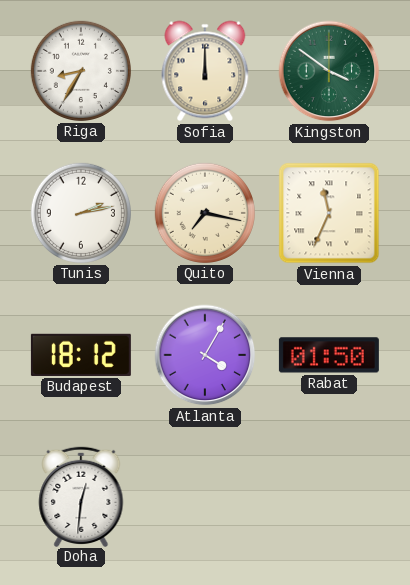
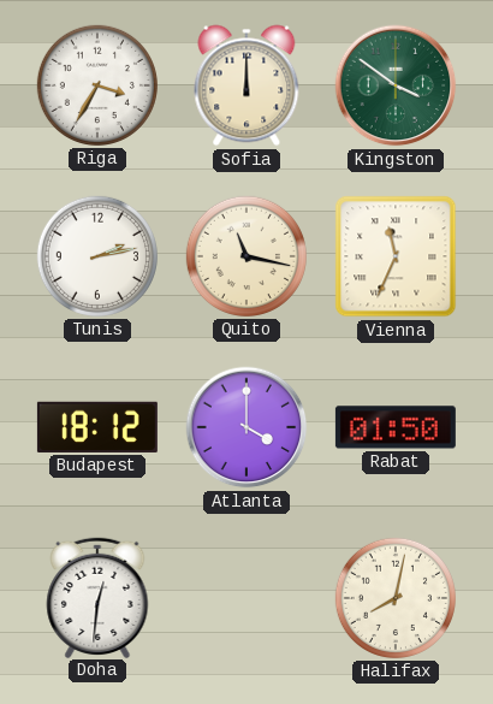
Riga: 8:35 -> 3:35 (97, 85)
Quito: 7:17 -> 11:17 (246, 256)
Atlanta: 4:05 -> 4:00 (246, 427)
Halifax: none -> 8:02 (396, 598)
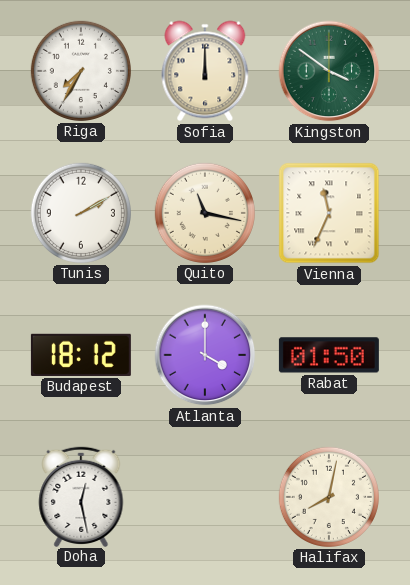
Riga: 3:35 -> 7:35 (81, 71)
Tunis: 2:13 -> 2:10 (81, 213)
Doha: 12:31 -> 12:28 (81, 496)
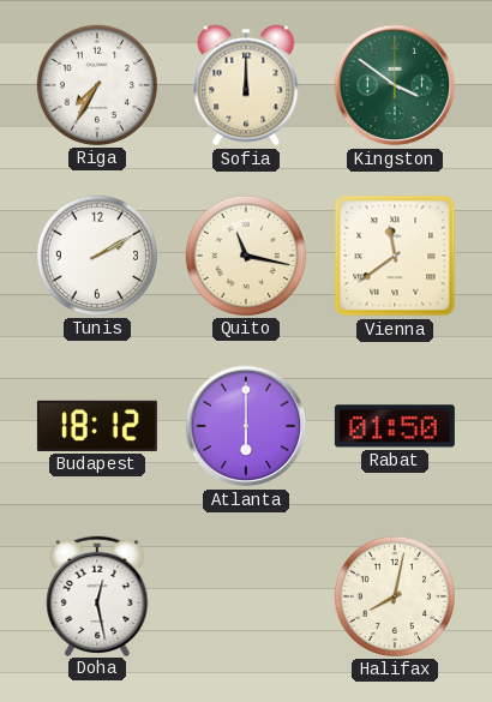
Vienna: 11:34 -> 11:39 (395, 256)
Atlanta: 4:00 -> 6:00 (246, 426)
